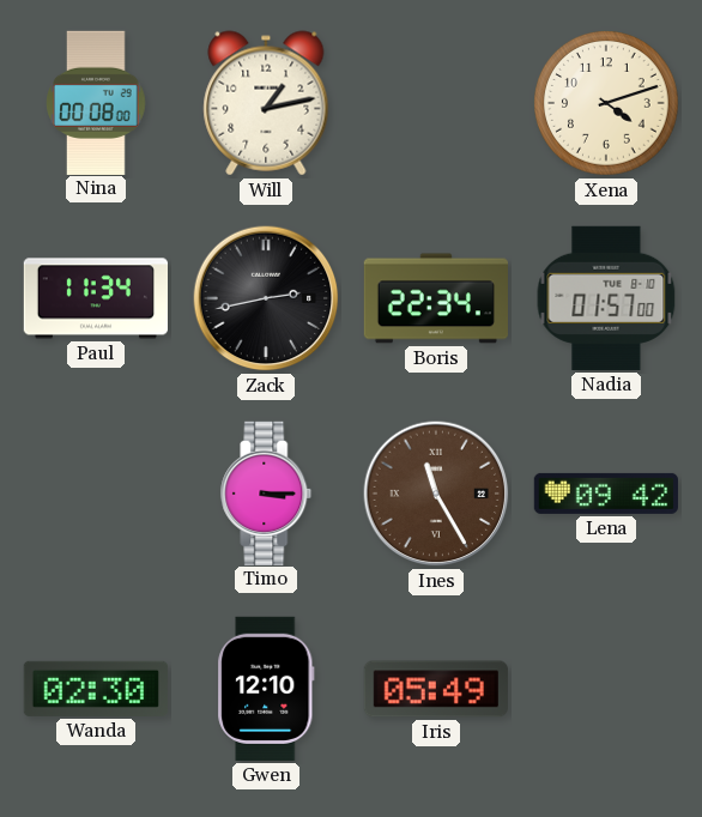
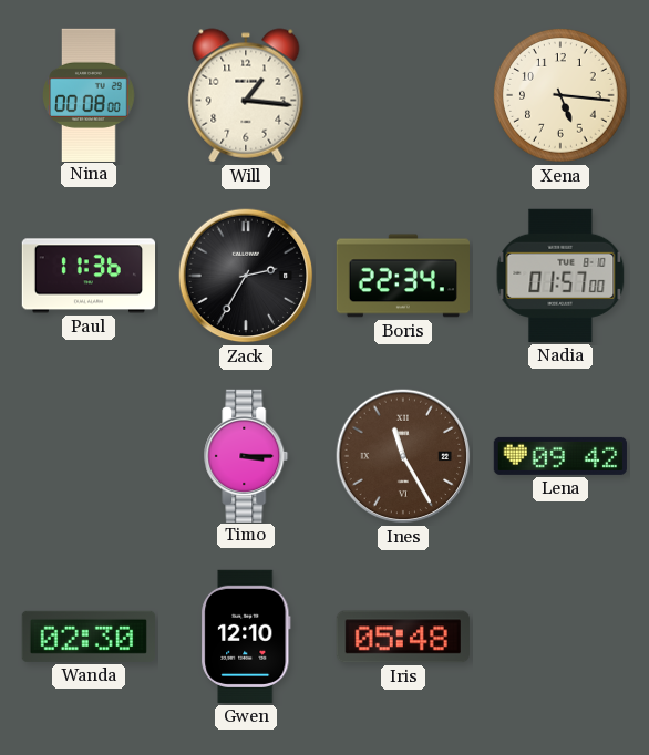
Will: 1:13 -> 1:16 (246, 95)
Xena: 4:12 -> 5:16 (560, 95)
Paul: 11:34 -> 11:36 (87, 276)
Zack: 2:43 -> 2:35 (246, 276)
Iris: 05:49 -> 05:48 (403, 637)
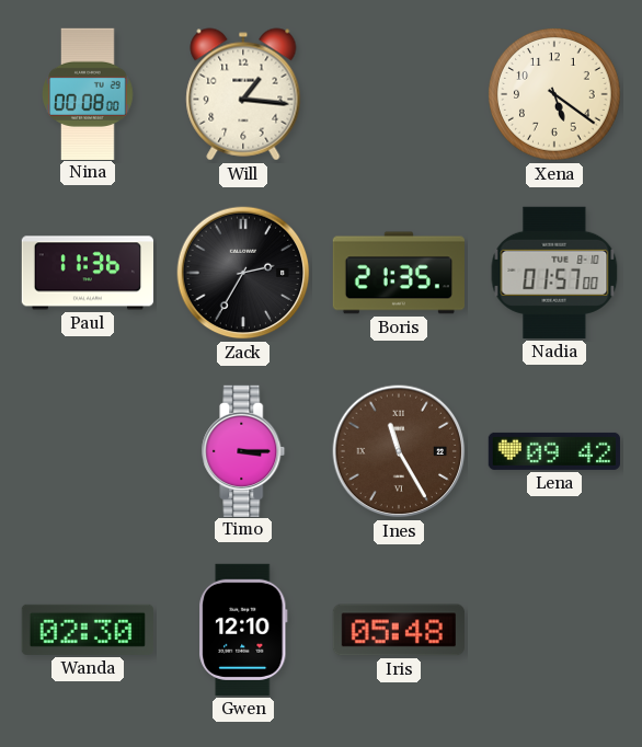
Xena: 5:16 -> 5:21 (554, 94)
Boris: 22:34 -> 21:35 (398, 273)
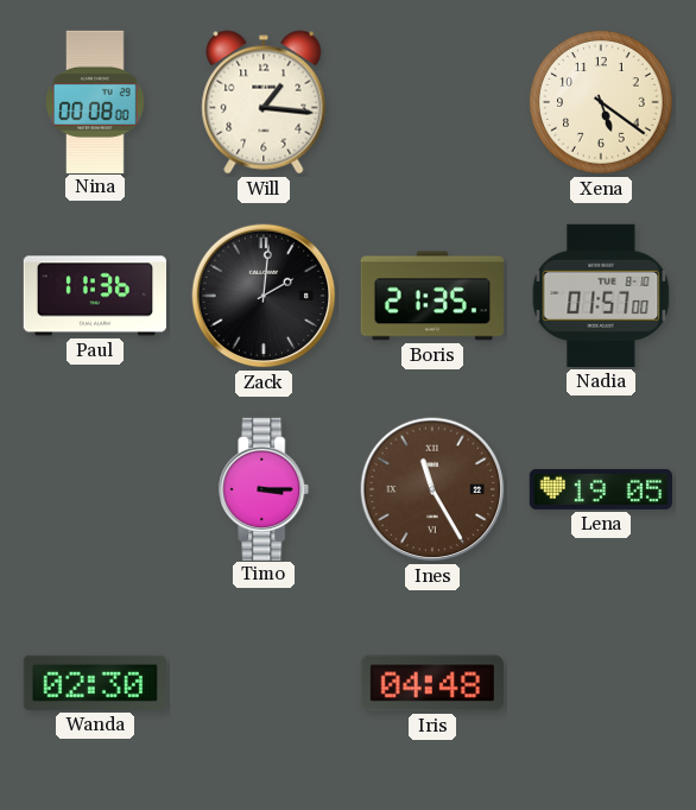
Zack: 2:35 -> 2:01 (264, 296)
Lena: 09:42 -> 19:05 (600, 489)
Gwen: 12:10 -> none (243, 630)
Iris: 05:48 -> 04:48 (432, 683)
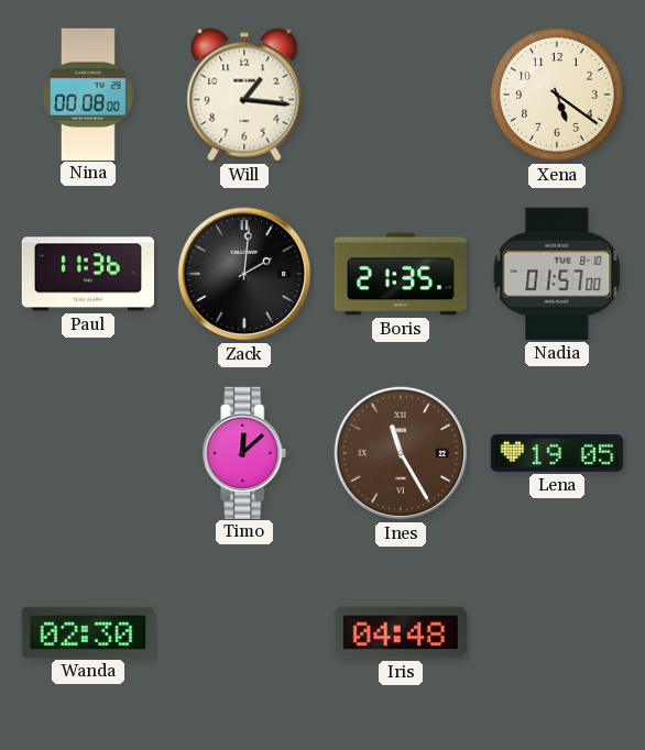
Timo: 3:15 -> 12:08 (244, 452)
